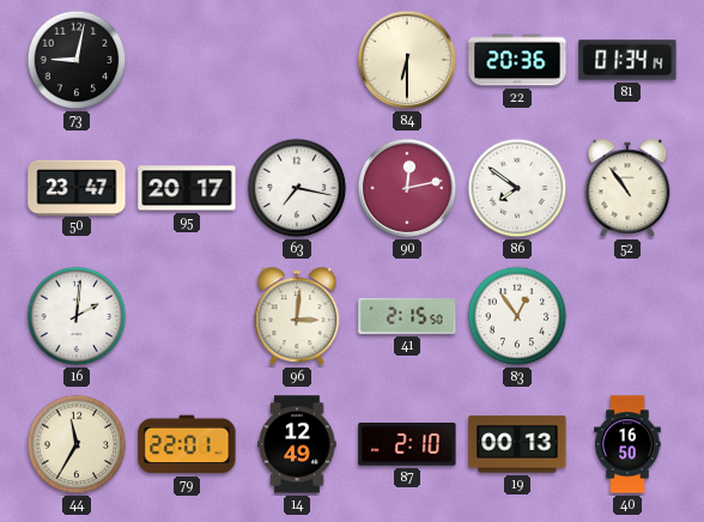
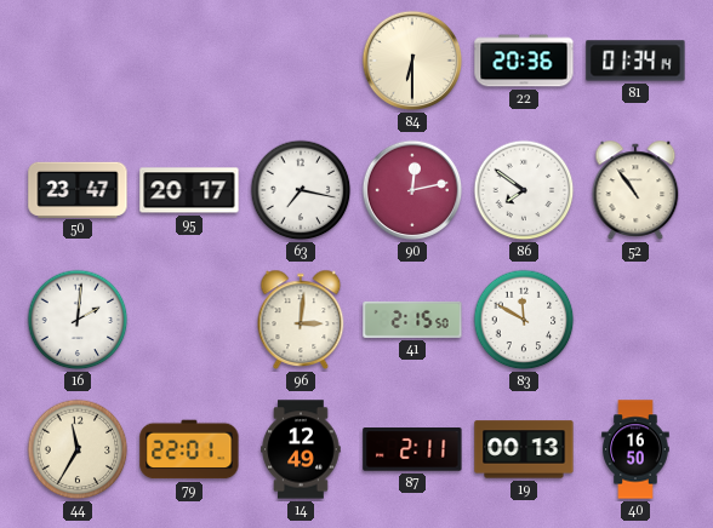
73: 9:02 -> none (77, 60)
83: 12:54 -> 11:50 (524, 320)
87: 2:10 -> 2:11 (412, 450)
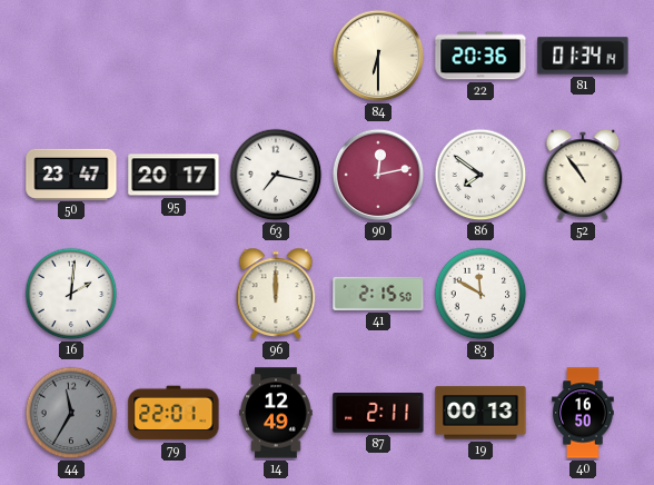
96: 3:01 -> 12:00 (276, 294)
44 dial: cream -> grey (71, 413)
